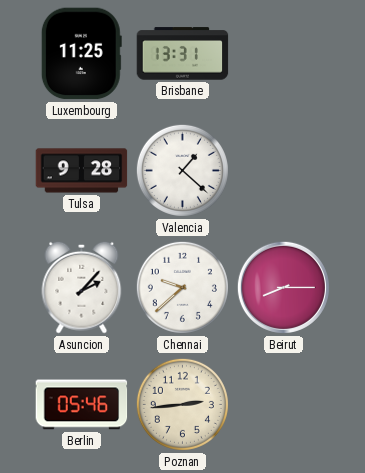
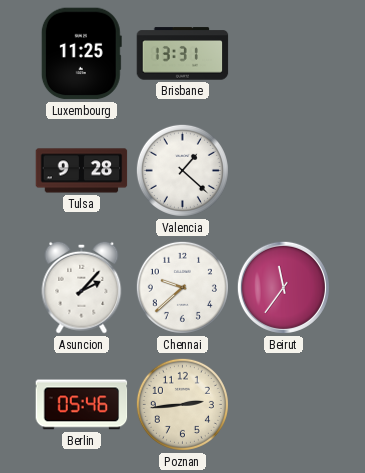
Beirut: 8:15 -> 11:36 (283, 287)
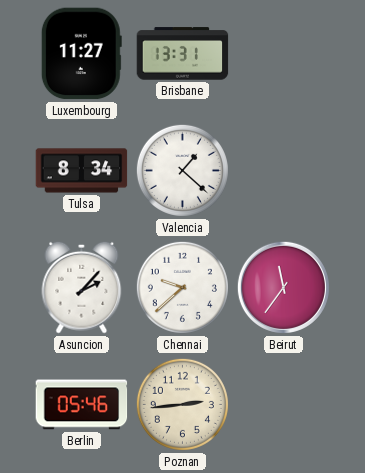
Luxembourg: 11:25 -> 11:27 (81, 54)
Tulsa: 9:28 -> 8:34 (82, 171)
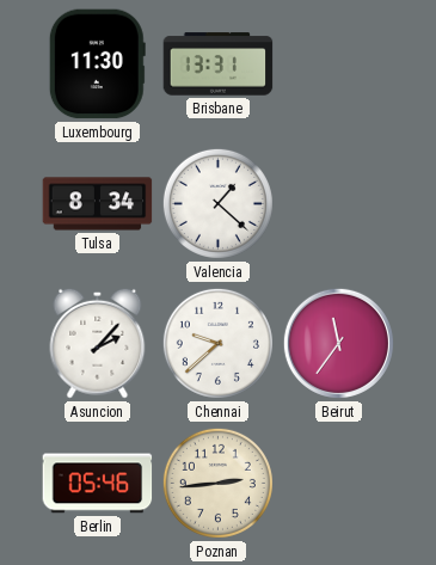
Luxembourg: 11:27 -> 11:30 (97, 65)
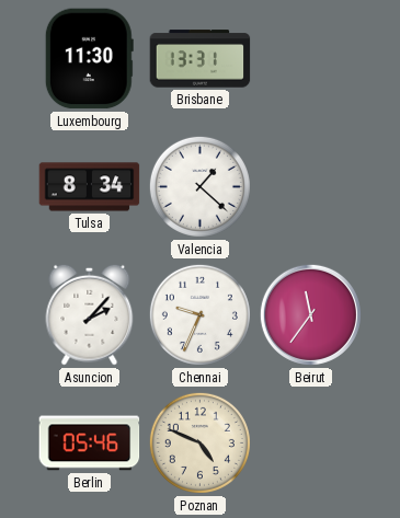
Chennai: 9:38 -> 9:34 (199, 314)
Poznan: 2:44 -> 4:49 (199, 442)
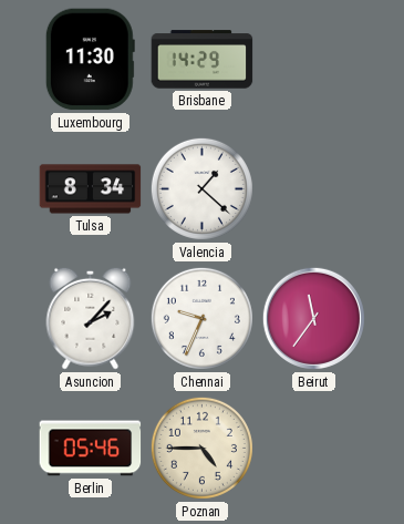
Brisbane: 13:31 -> 14:29 (203, 60)
Poznan: 4:49 -> 4:45 (201, 448)
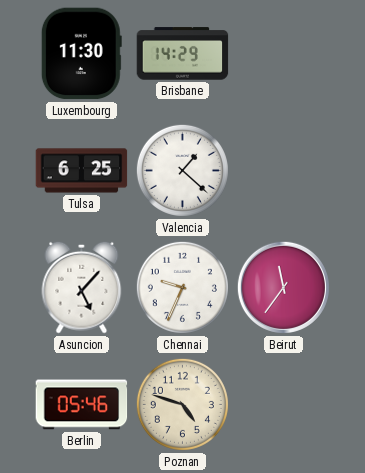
Tulsa: 8:34 -> 6:25 (82, 171)
Asuncion: 2:07 -> 5:07 (82, 287)
Poznan: 4:45 -> 4:48 (182, 404)
